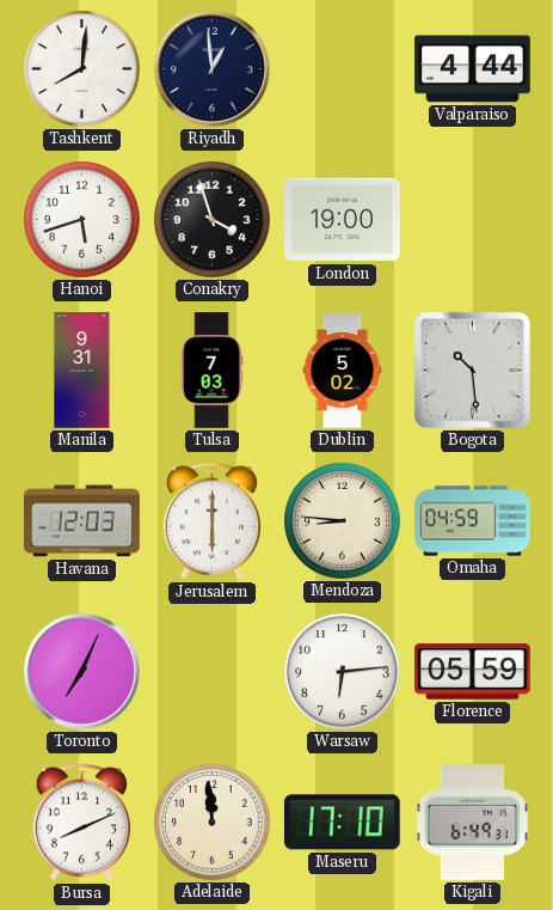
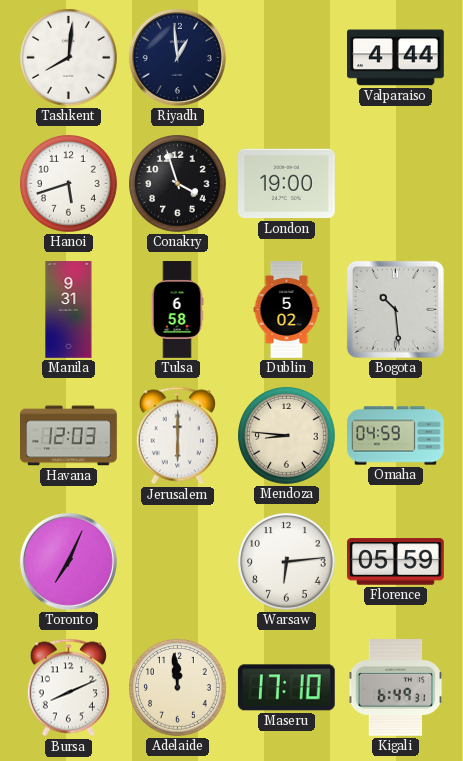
Tulsa: 7:03 -> 6:58 (177, 310)
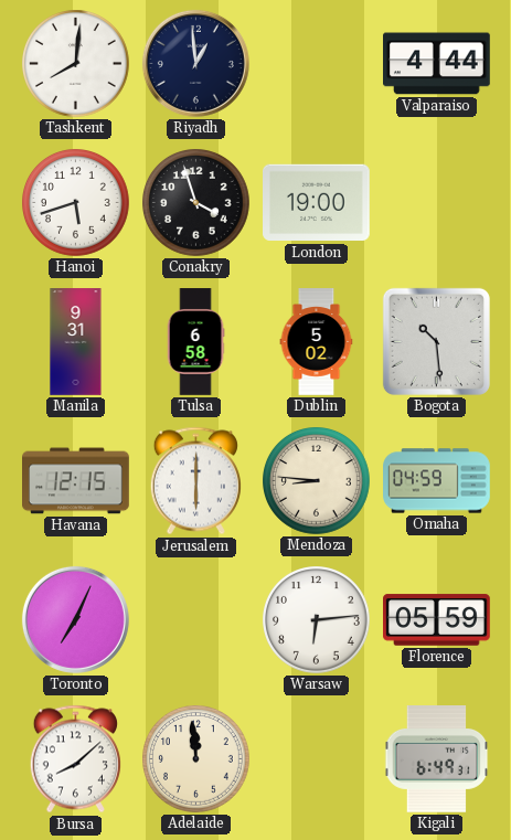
Havana: 12:03 -> 12:15 (76, 481)
Bursa: 8:11 -> 8:08 (75, 759)
Maseru: 17:10 -> none (286, 688)
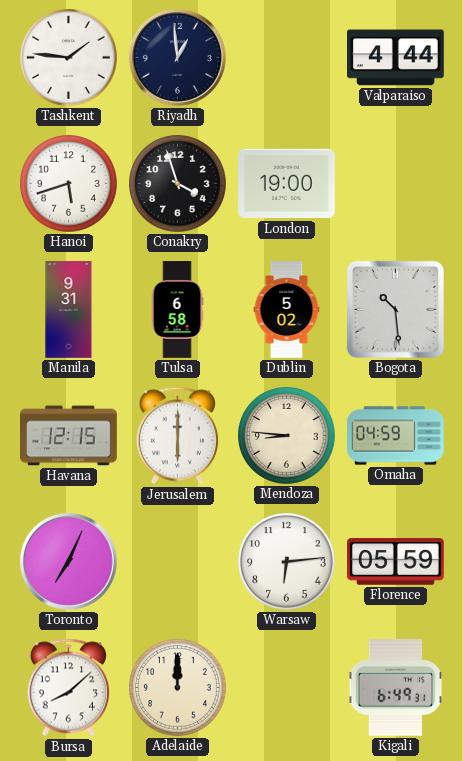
Tashkent: 8:01 -> 1:46 (69, 58)
Adelaide: 11:59 -> 12:00 (178, 688)
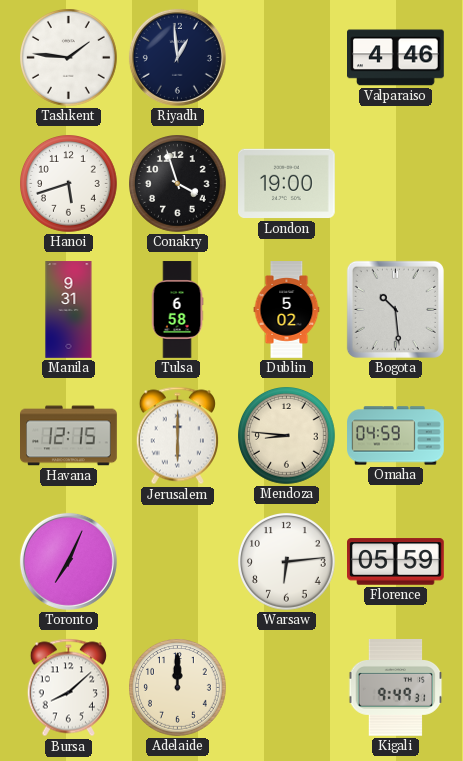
Valparaiso: 4:44 -> 4:46 (396, 58)
Kigali: 6:49 -> 9:49 (396, 688)
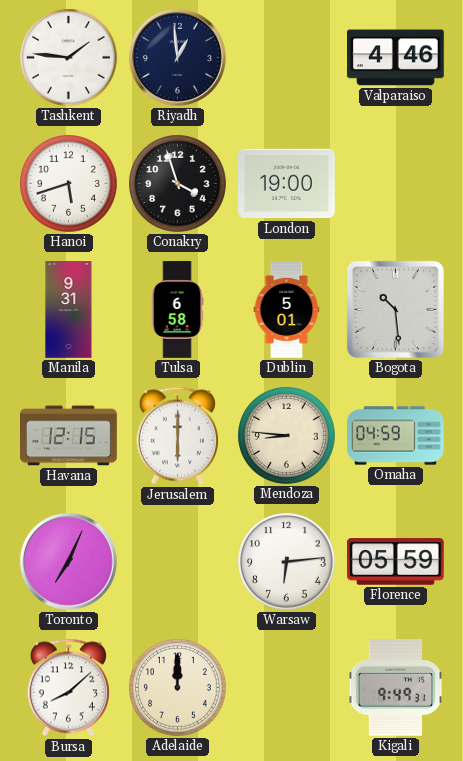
Dublin: 5:02 -> 5:01 (287, 310)
